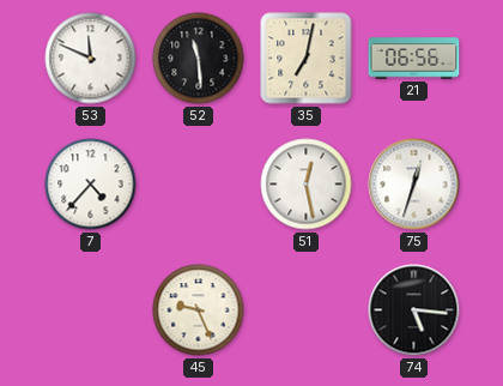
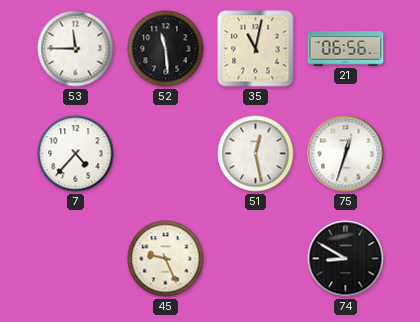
53: 11:49 -> 11:45 (76, 49)
35: 7:02 -> 11:02 (256, 49)
74: 5:16 -> 8:50 (346, 259)
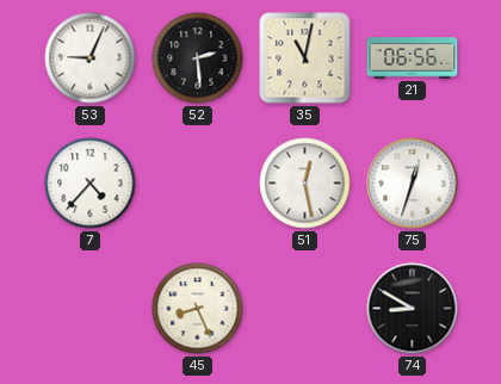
53: 11:45 -> 9:04 (91, 58)
52: 11:29 -> 2:29 (198, 58)
45: 9:26 -> 8:26 (198, 309)
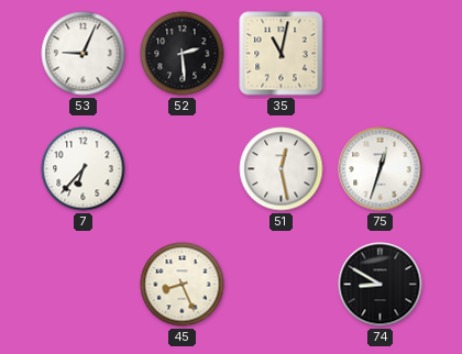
21: 06:56 -> none (413, 58)
7: 4:37 -> 6:37 (84, 169)
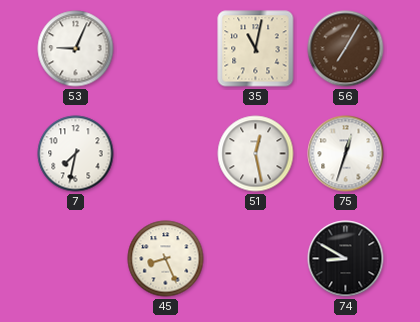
52: 2:29 -> none (183, 54)
56: none -> 7:05 (346, 49)
7: 6:37 -> 7:32 (76, 154)
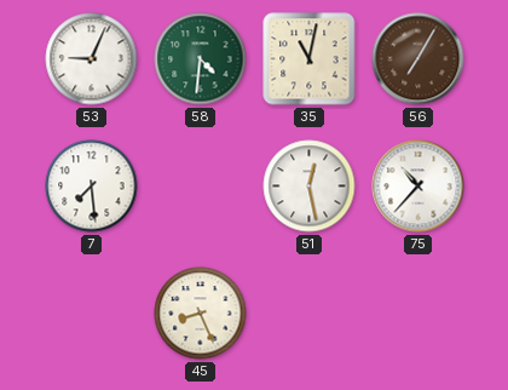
58: none -> 4:31 (201, 59)
7: 7:32 -> 7:29 (92, 187)
75: 12:33 -> 10:37 (418, 187)
74: 8:50 -> none (346, 259)
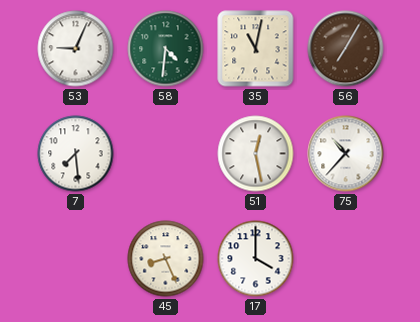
17: none -> 4:00 (256, 259)
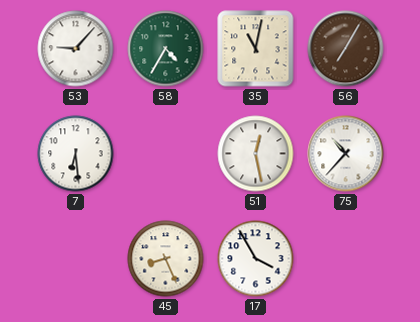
53: 9:04 -> 9:07 (76, 49)
58: 4:31 -> 4:35 (166, 49)
7: 7:29 -> 6:29 (76, 154)
17: 4:00 -> 3:55 (256, 259)
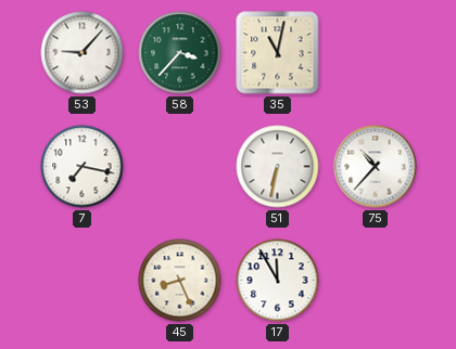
58: 4:35 -> 3:37 (180, 53)
56: 7:05 -> none (346, 49)
7: 6:29 -> 7:17 (83, 167)
51: 12:28 -> 6:32 (278, 167)
17: 3:55 -> 11:55 (278, 281)
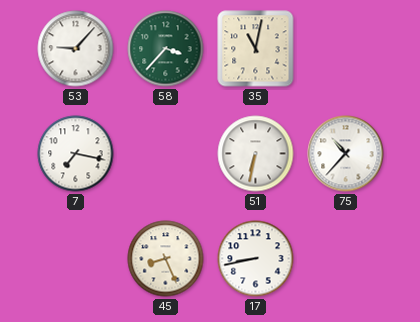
17: 11:55 -> 8:43 (256, 259)
